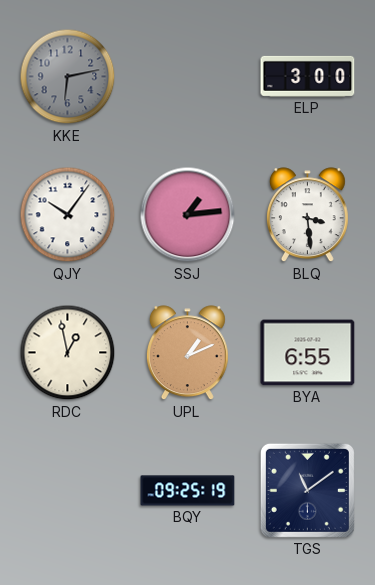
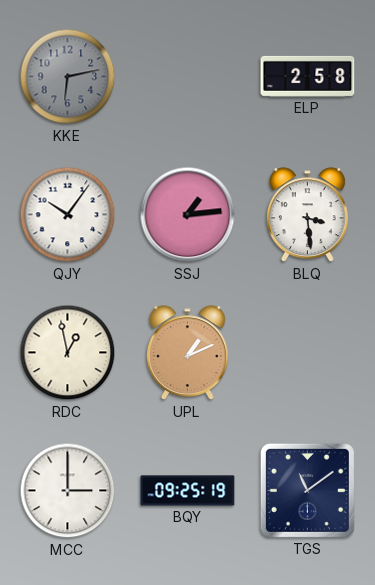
ELP: 3:00 -> 2:58 (308, 76)
BYA: 6:55 -> none (308, 353)
MCC: none -> 3:00 (68, 491)
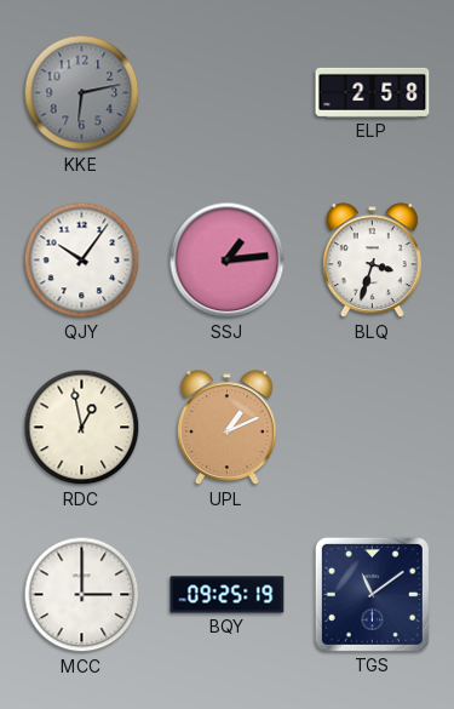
BLQ: 3:29 -> 3:33 (372, 261)
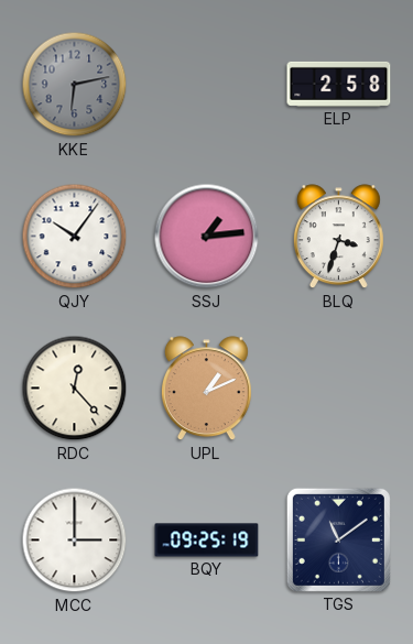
RDC: 12:58 -> 12:23 (75, 389)
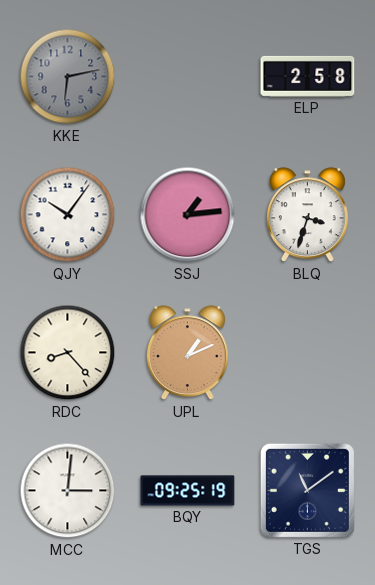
RDC: 12:23 -> 8:23 (68, 353)
MCC: 3:00 -> 3:01 (68, 491)
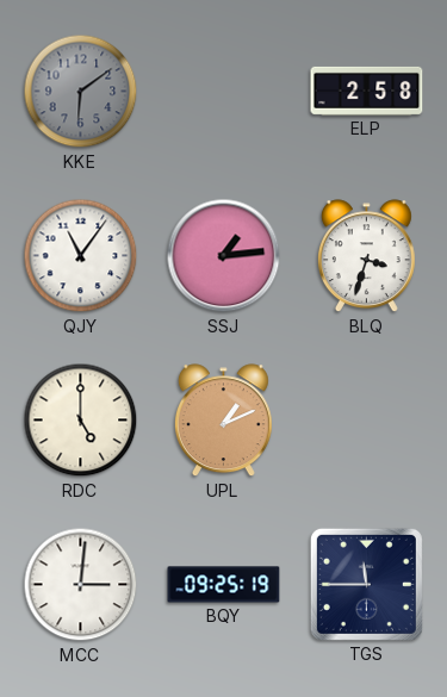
KKE: 6:13 -> 6:09 (81, 92)
QJY: 10:06 -> 11:06 (81, 256)
RDC: 8:23 -> 5:00 (81, 421)
TGS: 11:09 -> 11:45 (366, 584)
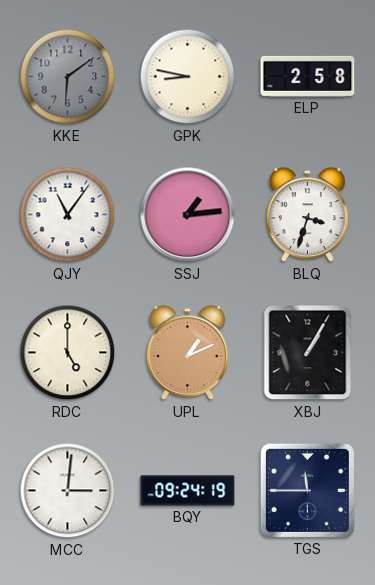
GPK: none -> 8:47 (188, 77)
XBJ: none -> 1:05 (308, 353)
BQY: 09:25 -> 09:24 (188, 491)
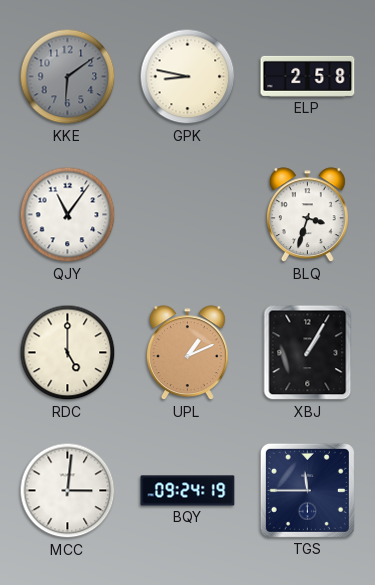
SSJ: 1:14 -> none (188, 215)
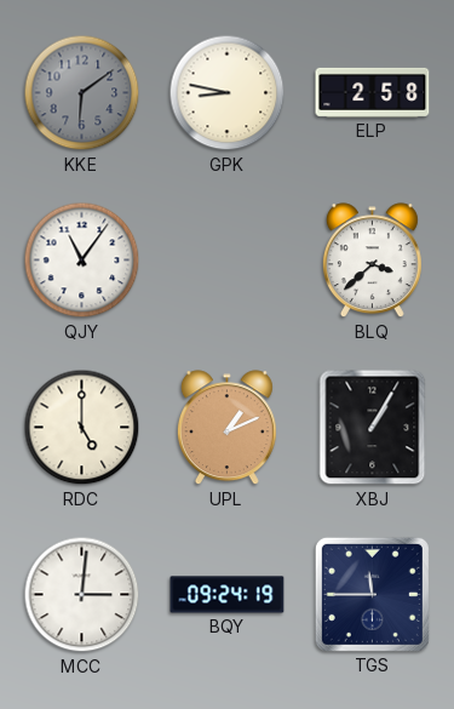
BLQ: 3:33 -> 3:38 (372, 261)
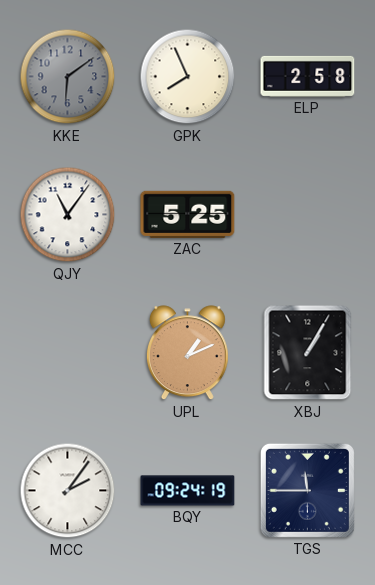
GPK: 8:47 -> 7:56 (188, 77)
ZAC: none -> 5:25 (188, 214)
BLQ: 3:38 -> none (372, 261)
RDC: 5:00 -> none (82, 428)
MCC: 3:01 -> 2:06 (68, 491)
